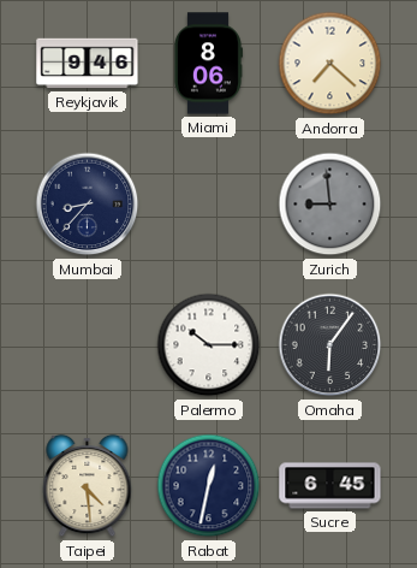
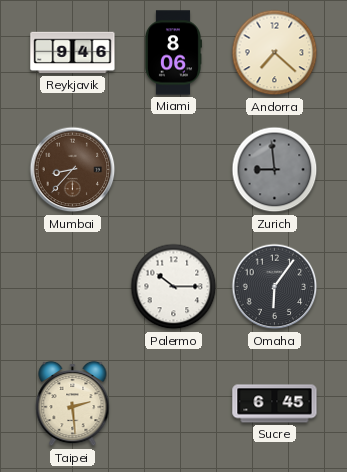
Mumbai dial: navy -> brown (73, 170)
Taipei: 4:29 -> 2:29 (73, 404)
Rabat: 12:32 -> none (209, 486)
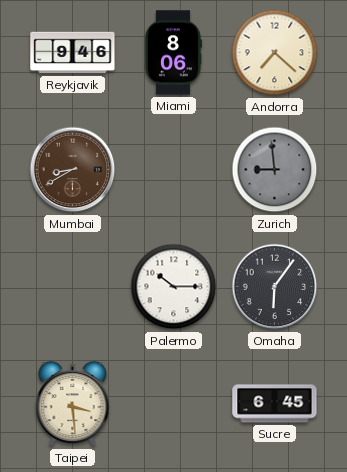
Mumbai: 8:37 -> 8:40 (73, 170)
Taipei: 2:29 -> 3:29 (73, 404)
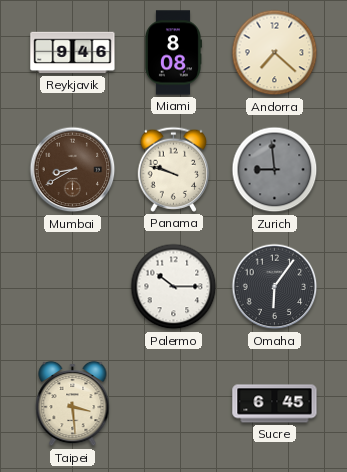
Miami: 8:06 -> 8:08 (173, 53)
Panama: none -> 9:48 (174, 169)
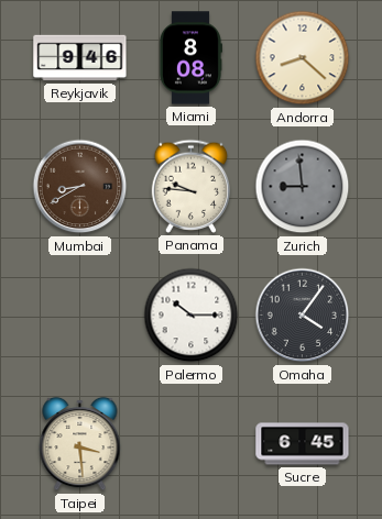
Andorra: 7:22 -> 8:22 (303, 58)
Panama: 9:48 -> 9:46 (192, 186)
Omaha: 6:06 -> 4:06 (303, 316)
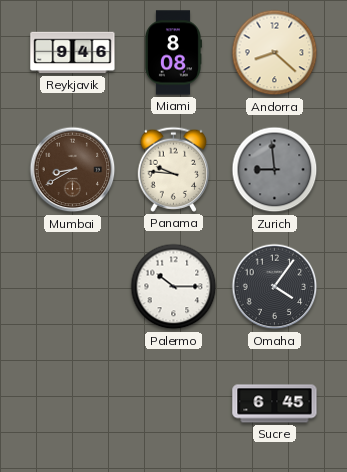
Taipei: 3:29 -> none (80, 444)
